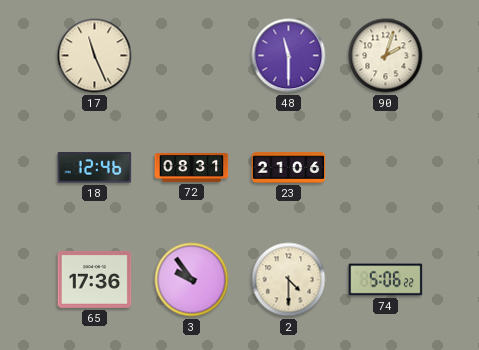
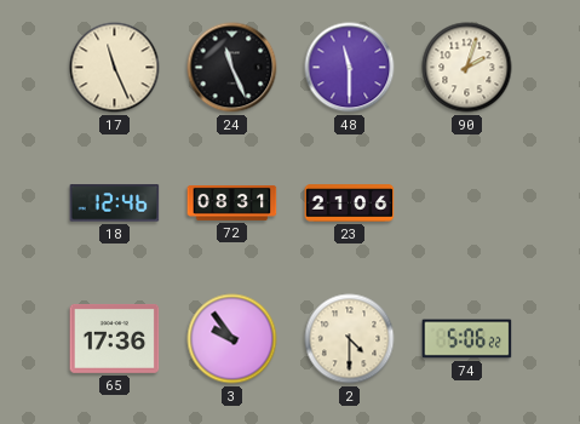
24: none -> 11:26 (232, 68)
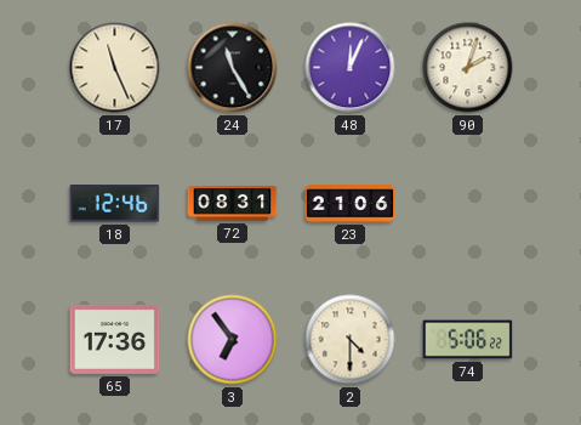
24: 11:26 -> 11:25 (233, 68)
48: 11:30 -> 12:04 (351, 68)
3: 9:54 -> 6:54 (233, 340)
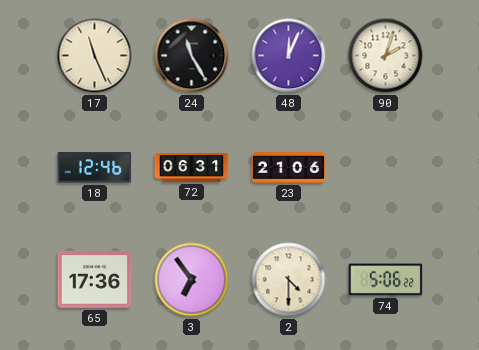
72: 08:31 -> 06:31 (192, 167)
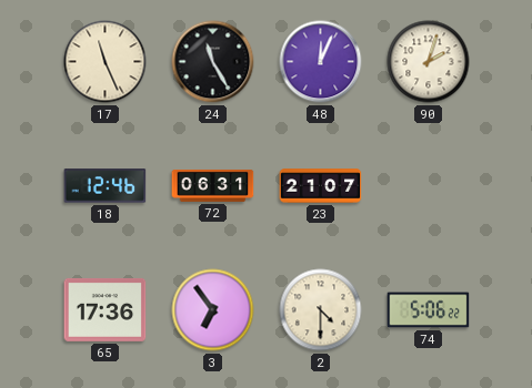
23: 21:06 -> 21:07 (321, 186)
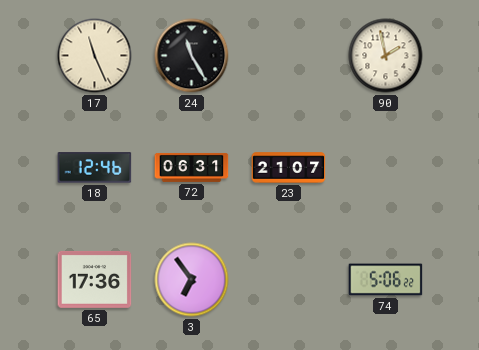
48: 12:04 -> none (321, 62)
90: 2:03 -> 1:58 (386, 56)
2: 4:30 -> none (321, 310)
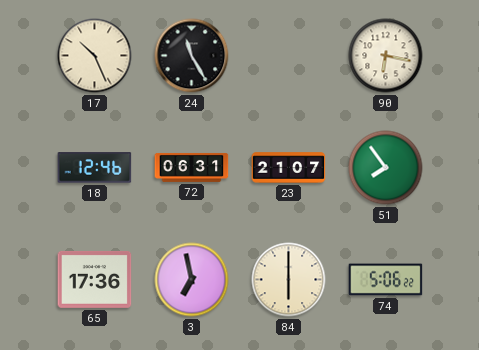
17: 11:26 -> 10:26 (95, 56)
90: 1:58 -> 6:17 (386, 56)
51: none -> 7:54 (386, 168)
3: 6:54 -> 6:58 (192, 280)
84: none -> 6:00 (289, 280)
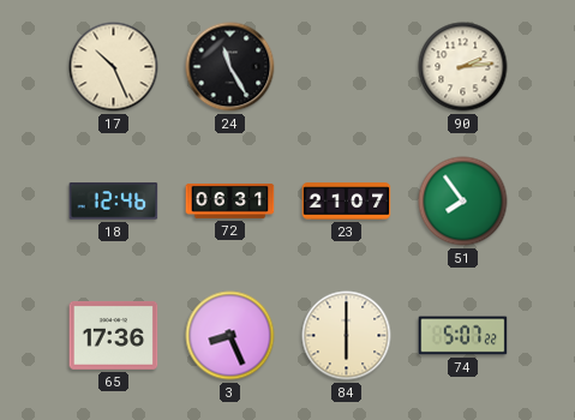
90: 6:17 -> 2:14 (463, 67)
3: 6:58 -> 8:26 (230, 336)
74: 5:06 -> 5:07 (463, 336)
